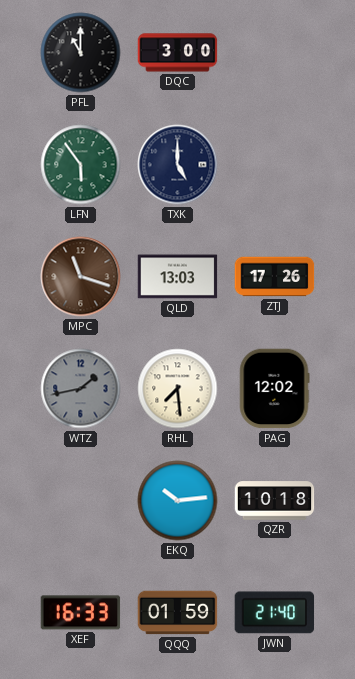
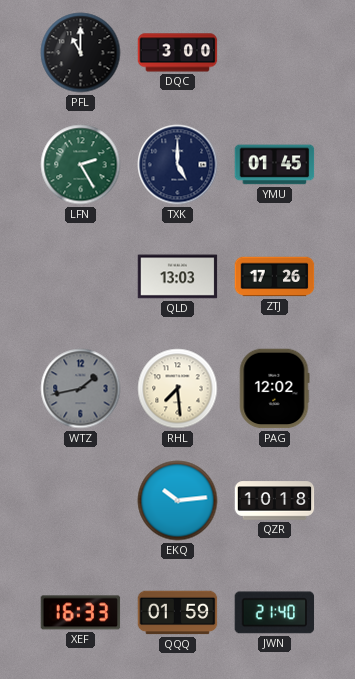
LFN: 5:54 -> 2:25 (81, 165)
YMU: none -> 01:45 (275, 165)
MPC: 11:18 -> none (81, 277)
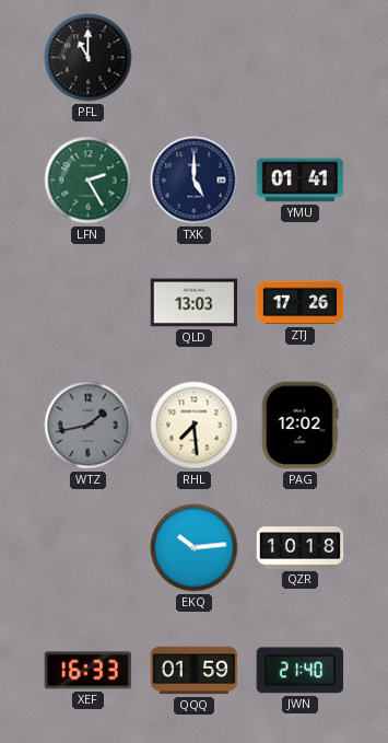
DQC: 3:00 -> none (178, 53)
YMU: 01:45 -> 01:41 (301, 181)
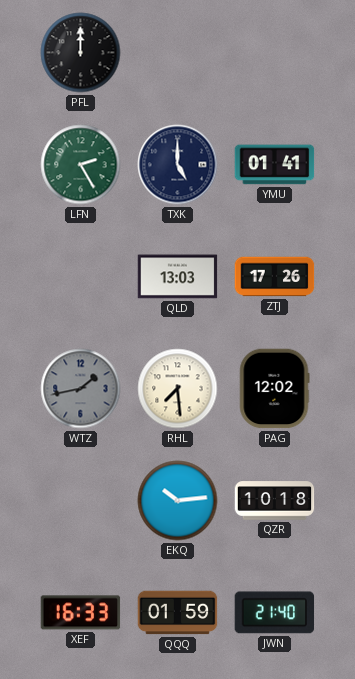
PFL: 11:00 -> 12:00 (81, 53)
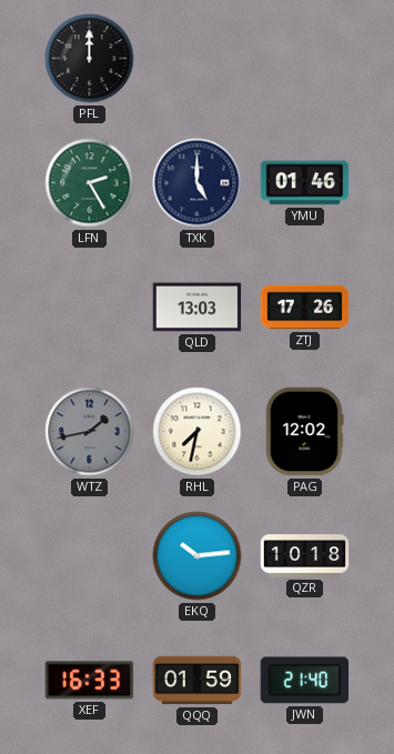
YMU: 01:41 -> 01:46 (305, 183)
RHL: 7:29 -> 7:32 (198, 432)
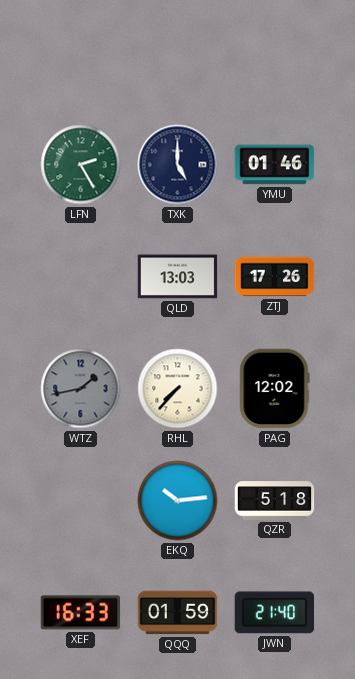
PFL: 12:00 -> none (90, 59)
RHL: 7:32 -> 7:37 (178, 389)
QZR: 10:18 -> 5:18 (275, 501)
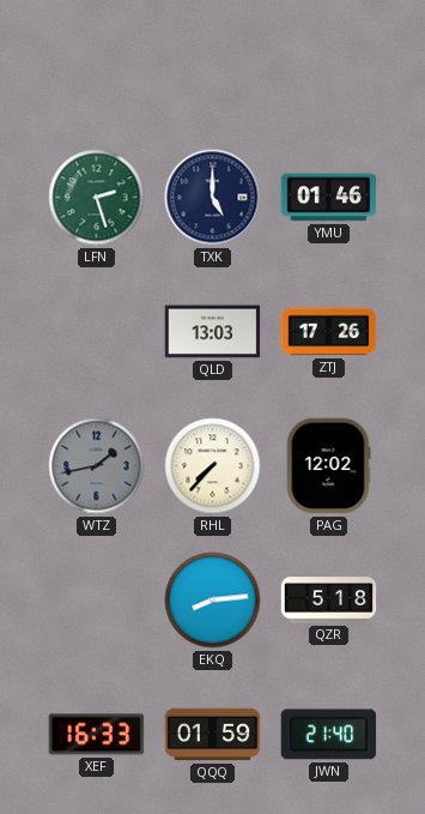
LFN: 2:25 -> 2:27 (97, 198)
EKQ: 10:14 -> 8:14 (213, 601)
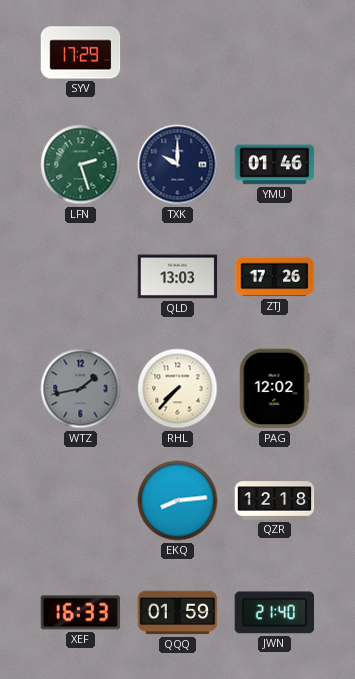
SYV: none -> 17:29 (81, 53)
TXK: 5:00 -> 10:00 (178, 165)
QZR: 5:18 -> 12:18 (275, 501)
